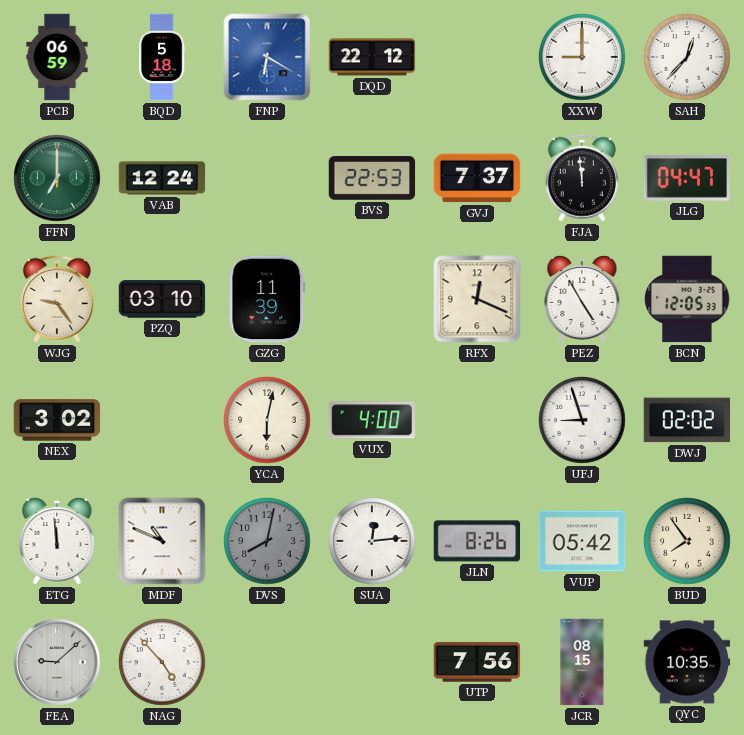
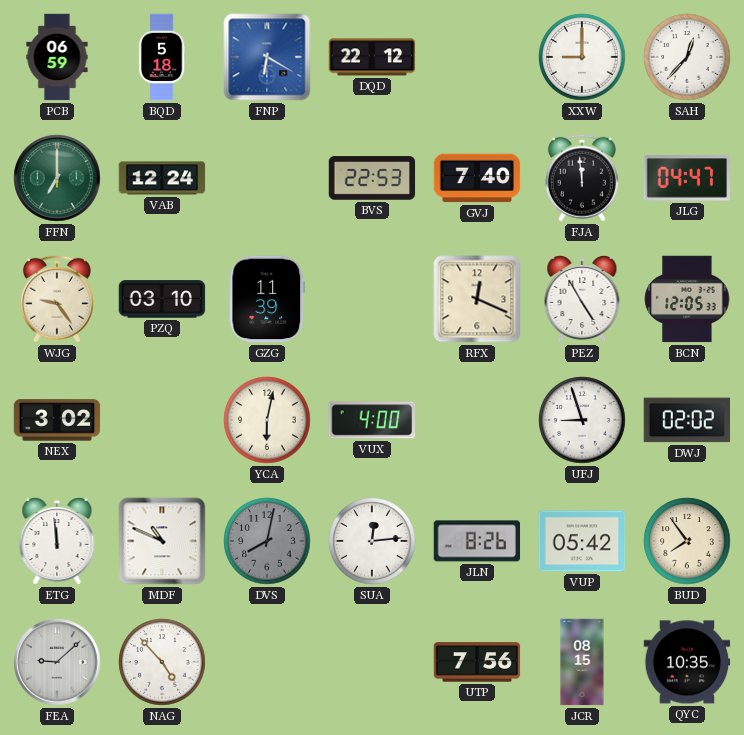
GVJ: 7:37 -> 7:40 (477, 178)
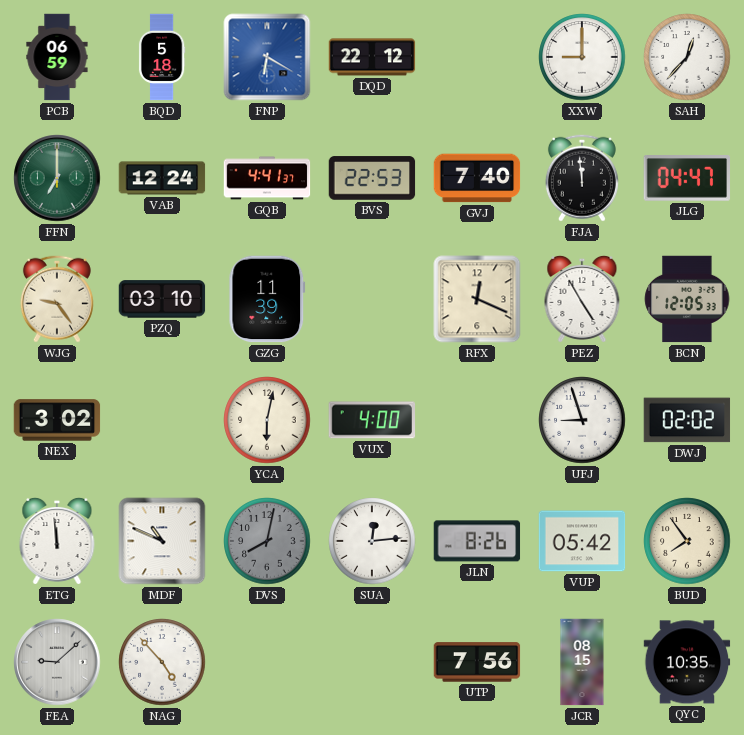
GQB: none -> 4:41 (267, 178)
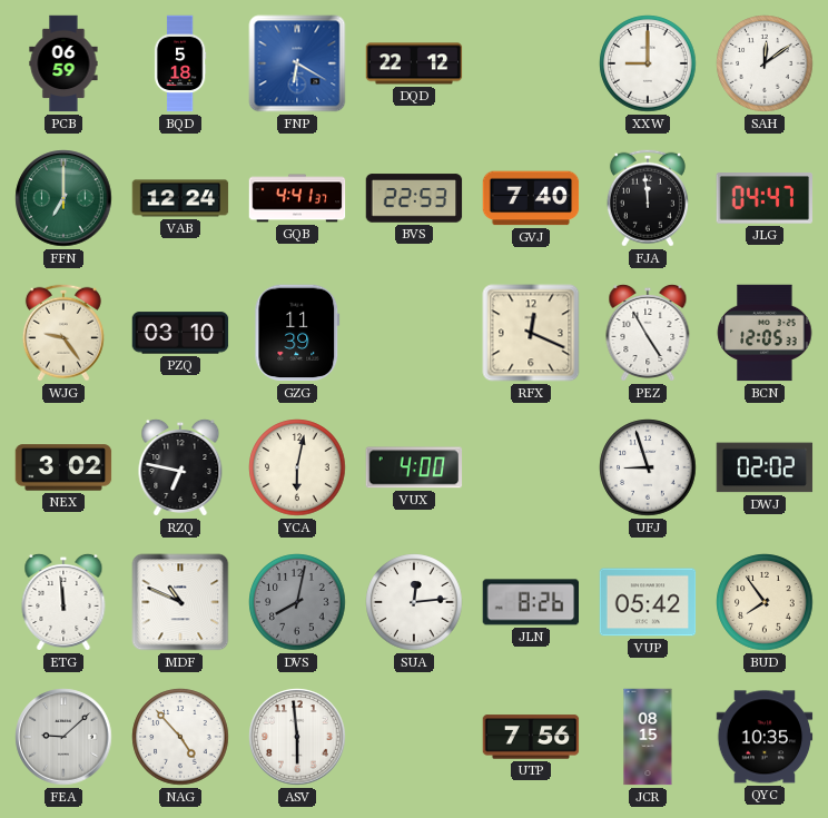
SAH: 12:37 -> 12:09 (765, 63)
RZQ: none -> 6:47 (180, 467)
ASV: none -> 5:59 (297, 737)
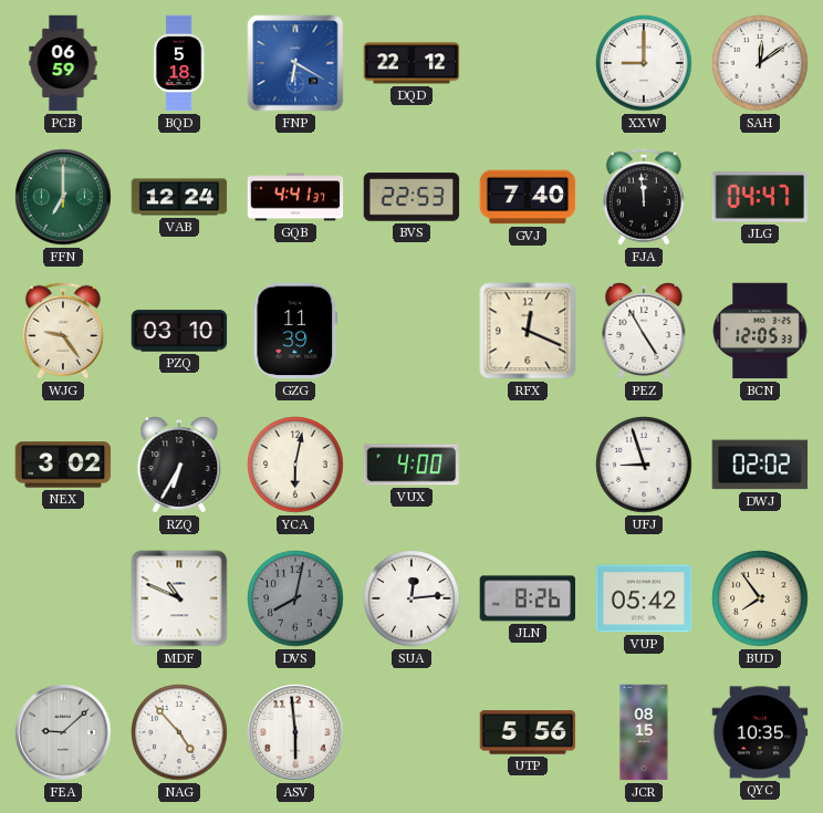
RZQ: 6:47 -> 6:35 (179, 465)
ETG: 11:59 -> none (63, 602)
UTP: 7:56 -> 5:56 (528, 732)
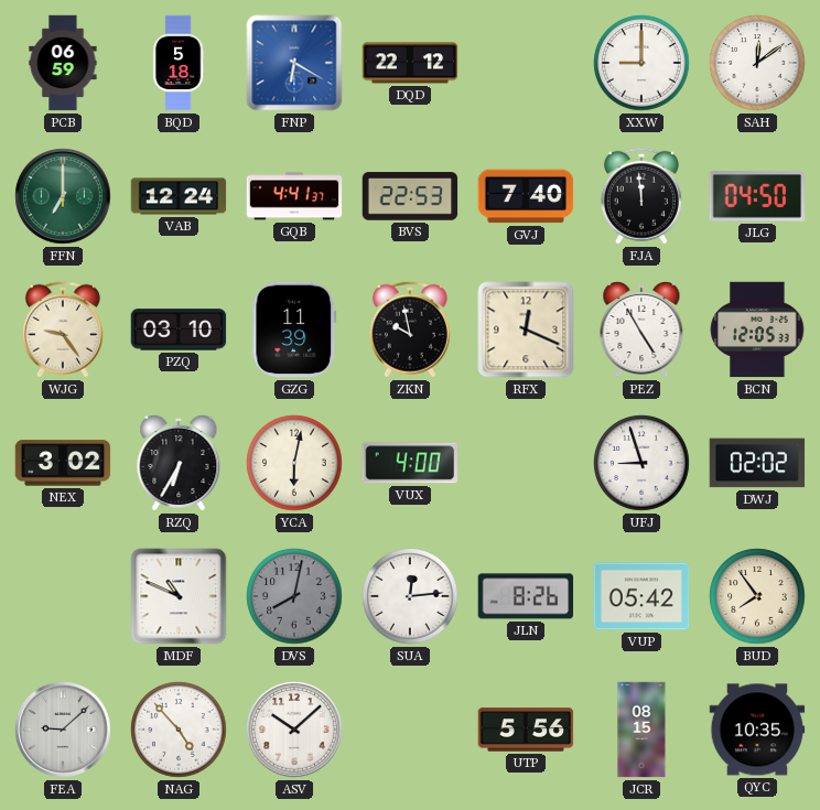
JLG: 04:47 -> 04:50 (757, 197)
ZKN: none -> 9:58 (410, 330)
ASV: 5:59 -> 10:08 (294, 730)
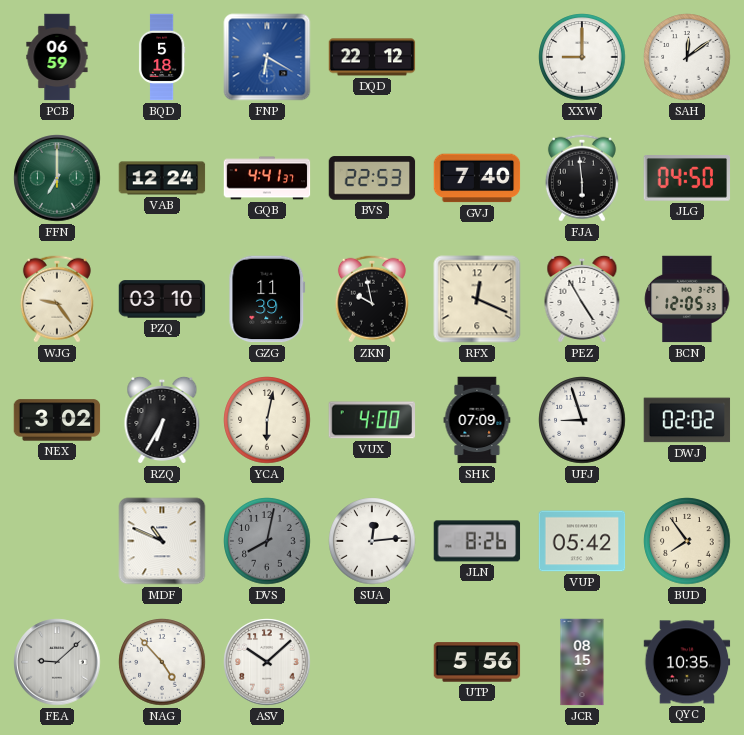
FJA: 11:59 -> 5:59 (582, 178)
SHK: none -> 07:09 (477, 420)
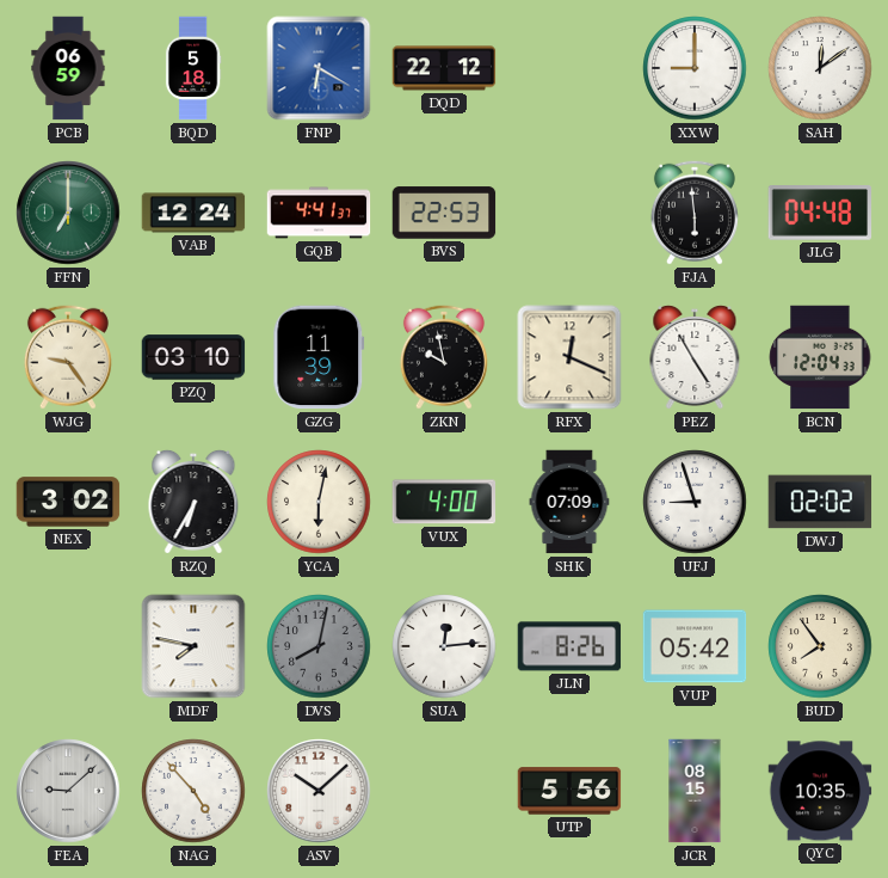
GVJ: 7:40 -> none (477, 178)
JLG: 04:50 -> 04:48 (820, 214)
BCN: 12:05 -> 12:04 (820, 357)
MDF: 10:49 -> 7:47 (193, 646)
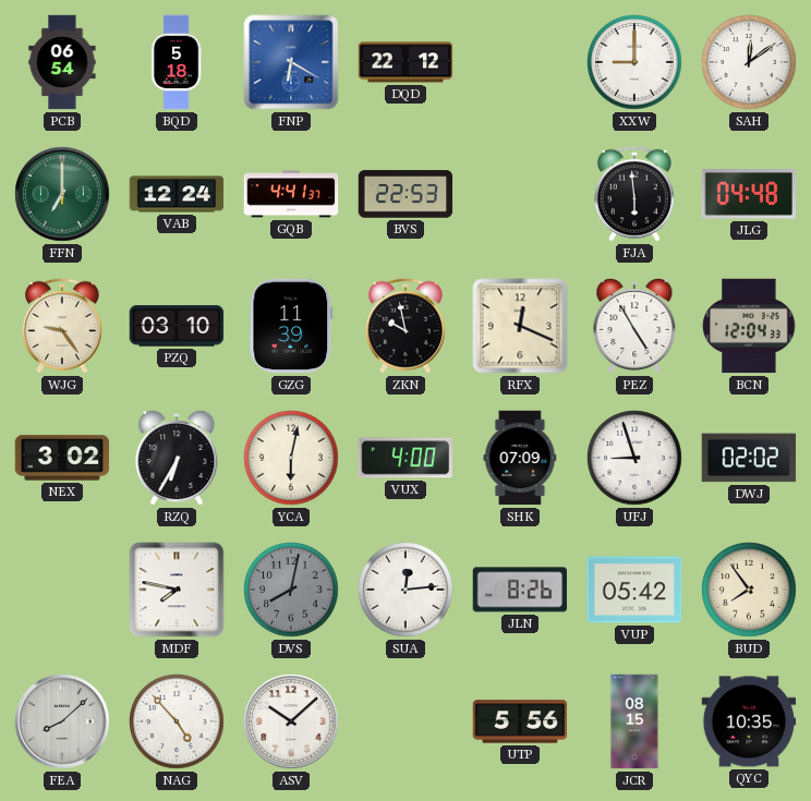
PCB: 06:59 -> 06:54 (62, 62)
FEA: 9:08 -> 8:08 (62, 721)
